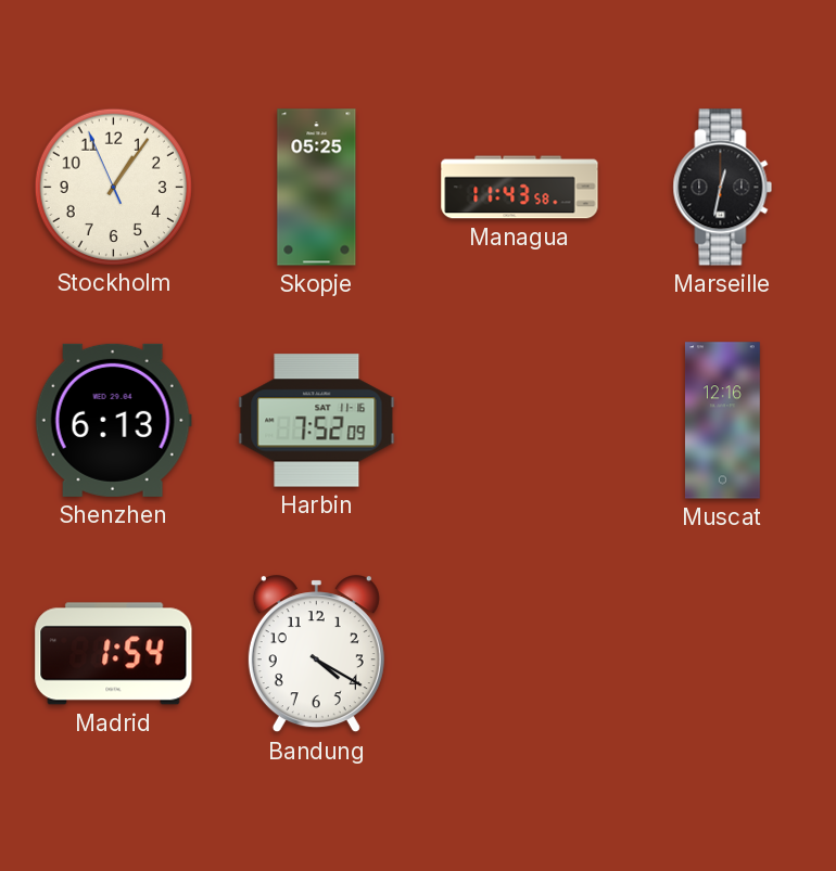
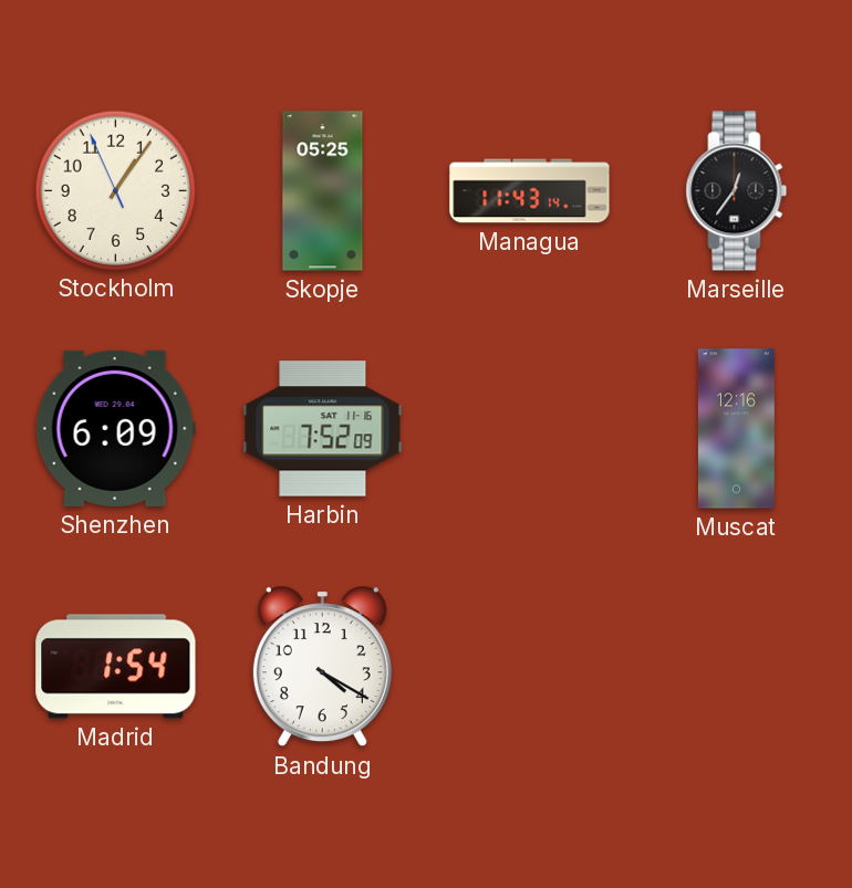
Managua: 11:43:58 -> 11:43:14 (530, 191)
Marseille: 12:32 -> 12:36 (737, 191)
Shenzhen: 6:13 -> 6:09 (115, 428)
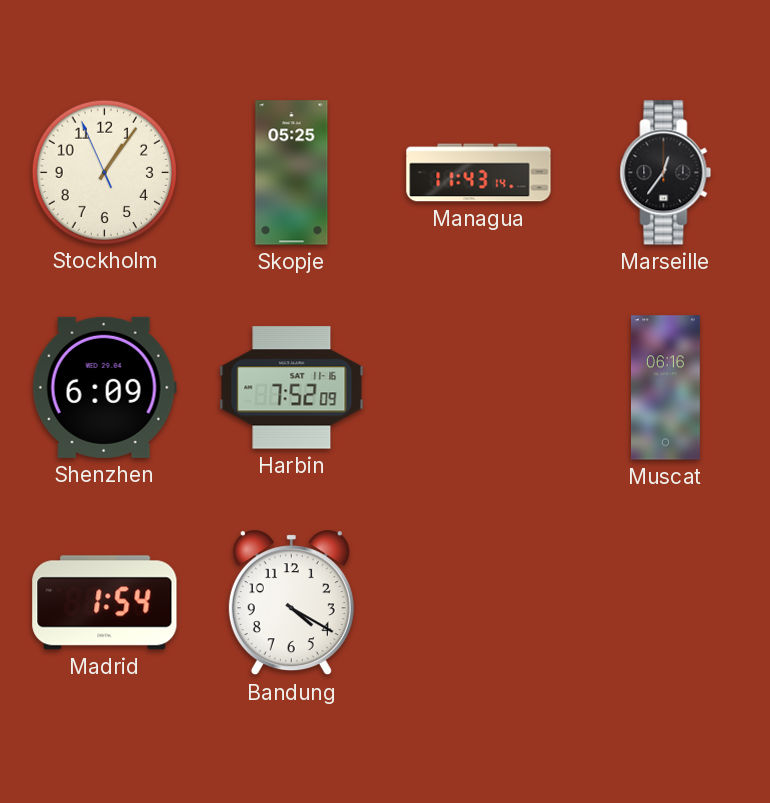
Muscat: 12:16 -> 06:16 (665, 388)
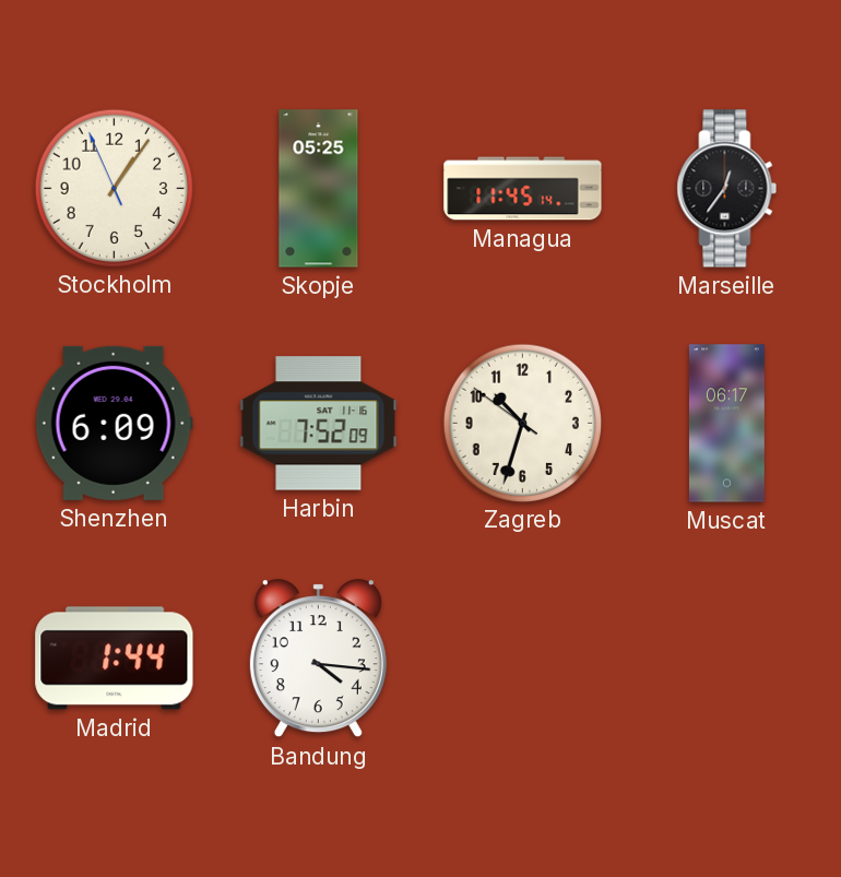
Managua: 11:43 -> 11:45 (523, 189)
Zagreb: none -> 10:32 (522, 423)
Muscat: 06:16 -> 06:17 (726, 424)
Madrid: 1:54 -> 1:44 (115, 659)
Bandung: 4:20 -> 4:16 (318, 659)
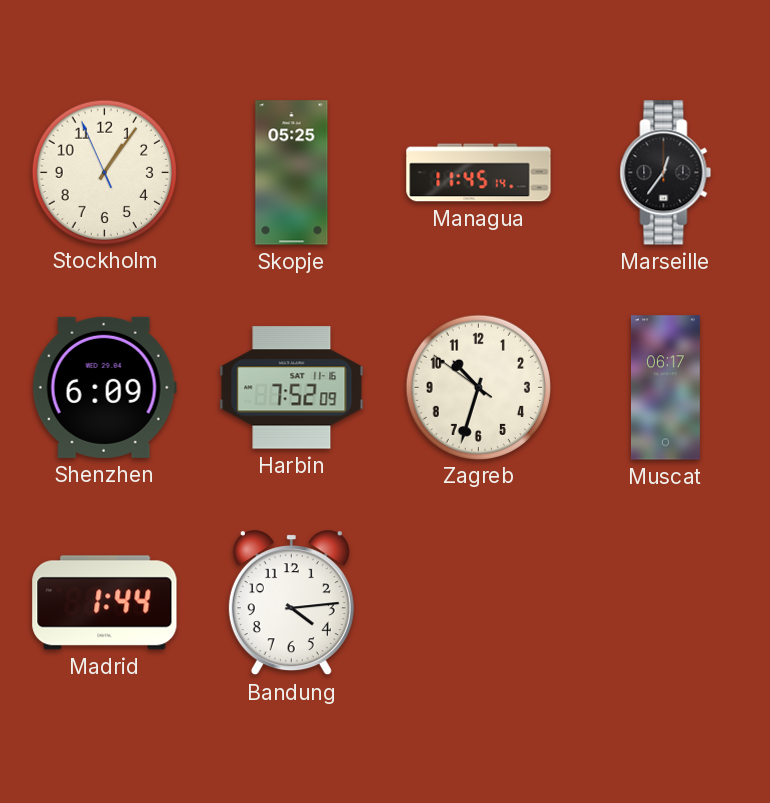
Bandung: 4:16 -> 4:14 (291, 603)
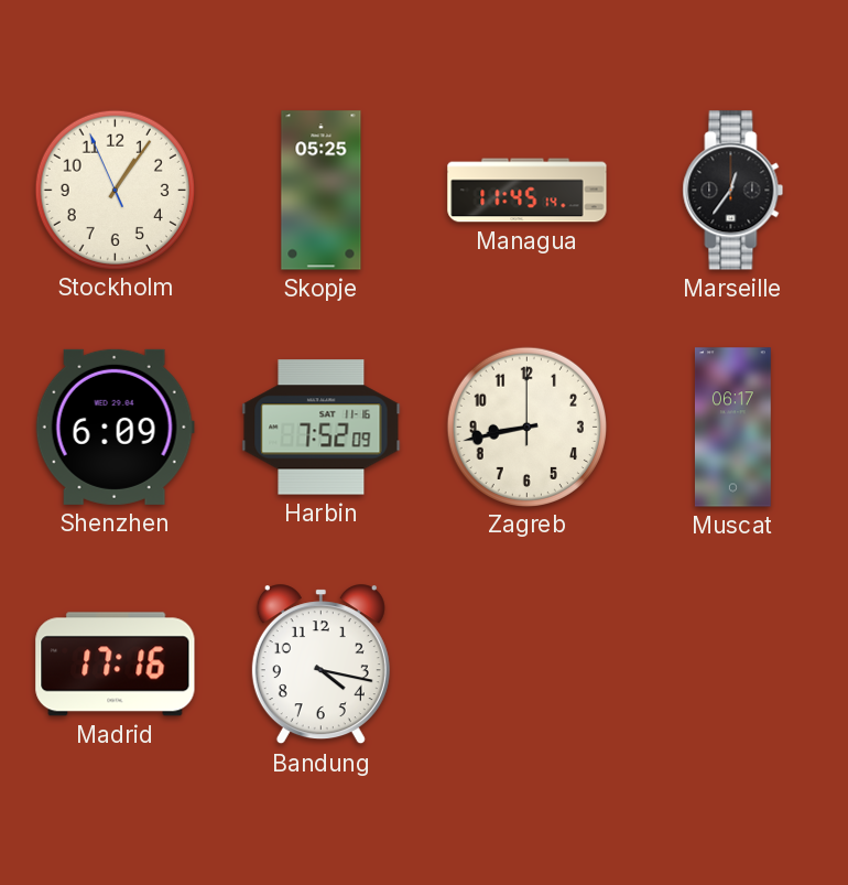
Zagreb: 10:32 -> 8:43 (526, 427)
Madrid: 1:44 -> 17:16 (116, 665)
Bandung: 4:14 -> 4:17 (320, 665)
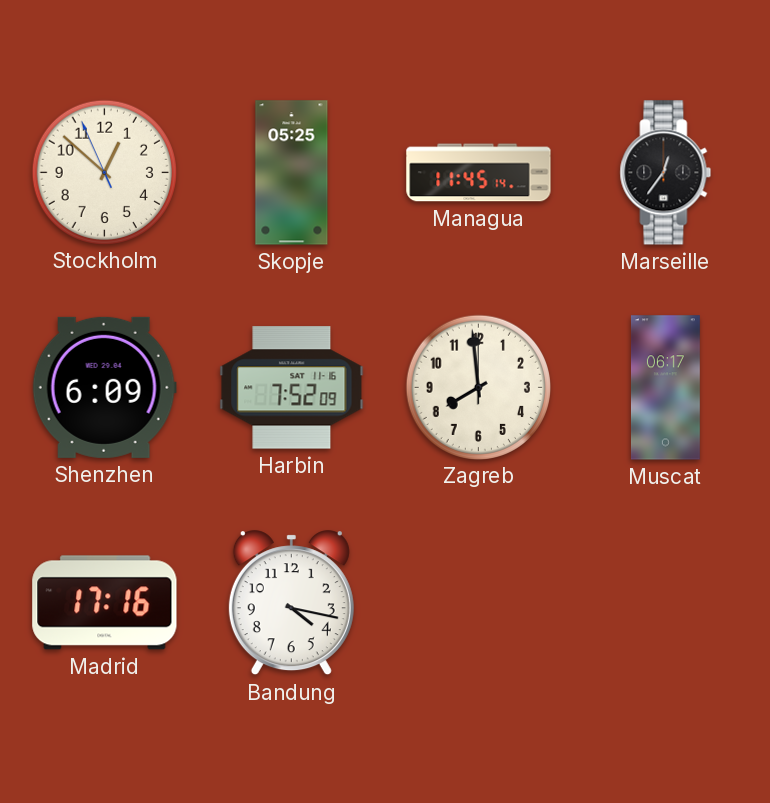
Stockholm: 1:05 -> 12:51 (104, 172)
Zagreb: 8:43 -> 7:59 (478, 387)
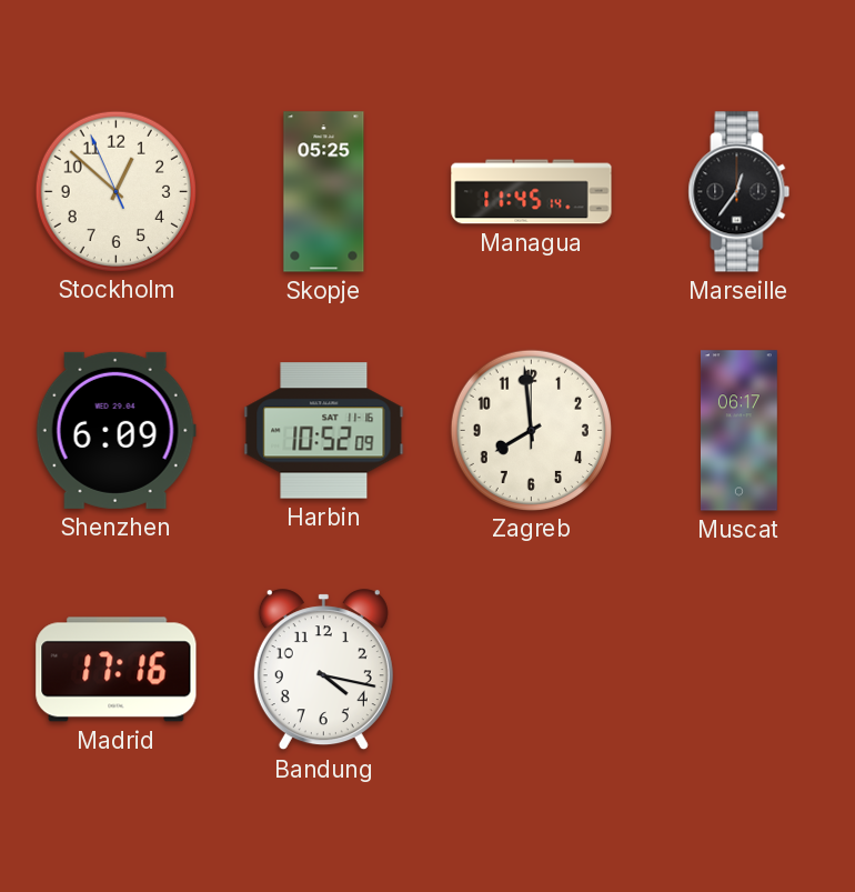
Harbin: 7:52 -> 10:52 (324, 431)
